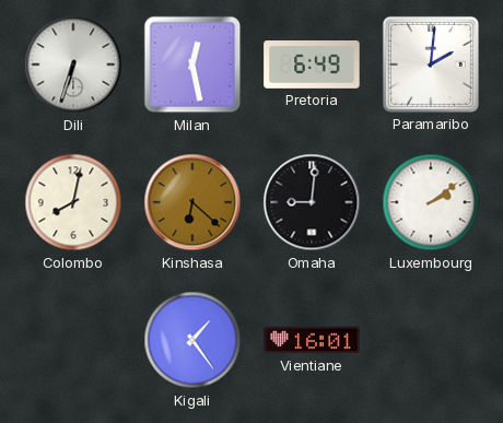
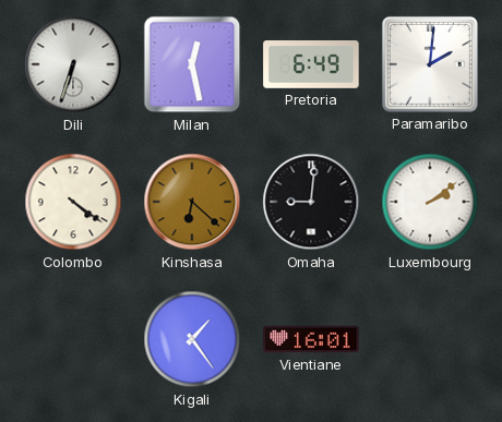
Colombo: 8:02 -> 4:21 (73, 202)
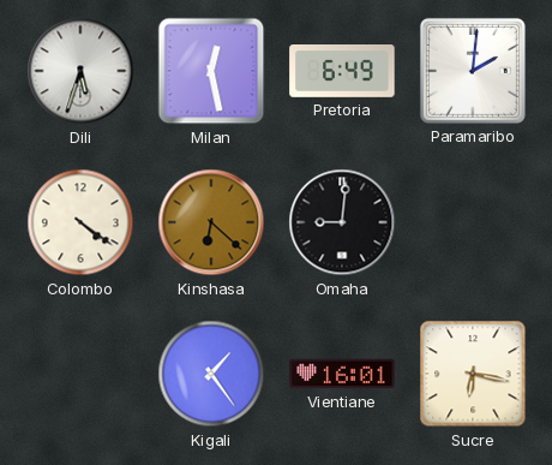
Dili: 6:33 -> 5:33 (80, 71)
Luxembourg: 2:09 -> none (430, 202)
Sucre: none -> 6:17 (473, 374)
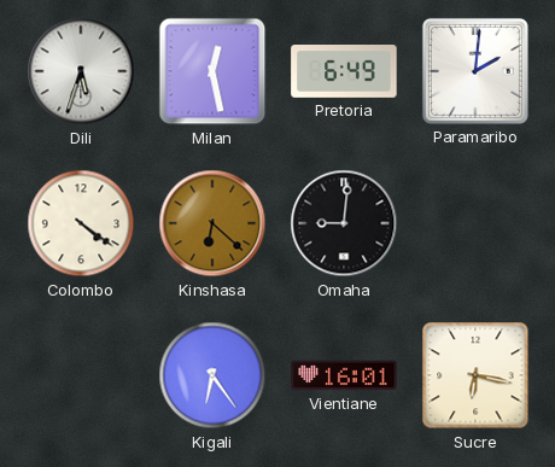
Kigali: 1:24 -> 6:24 (212, 375)
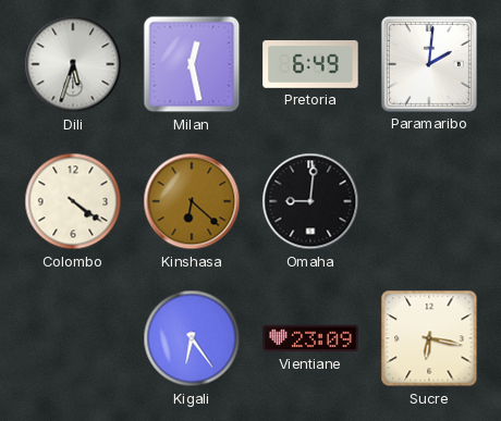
Vientiane: 16:01 -> 23:09 (310, 338)
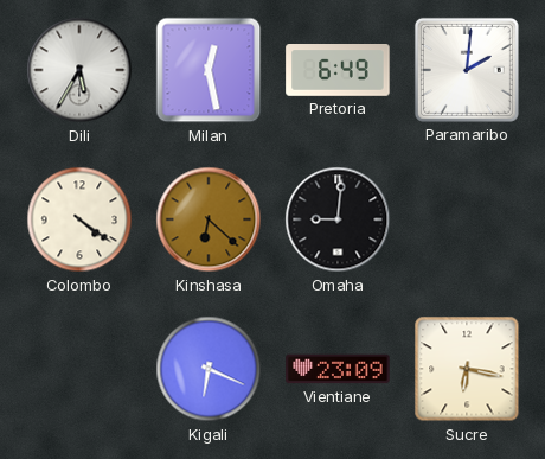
Dili: 5:33 -> 5:35 (79, 70)
Kigali: 6:24 -> 6:19 (209, 369)
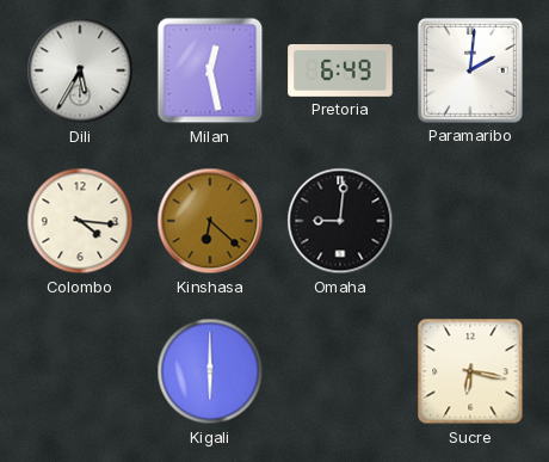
Colombo: 4:21 -> 4:16 (80, 221)
Kigali: 6:19 -> 6:00 (210, 371)
Vientiane: 23:09 -> none (338, 369)
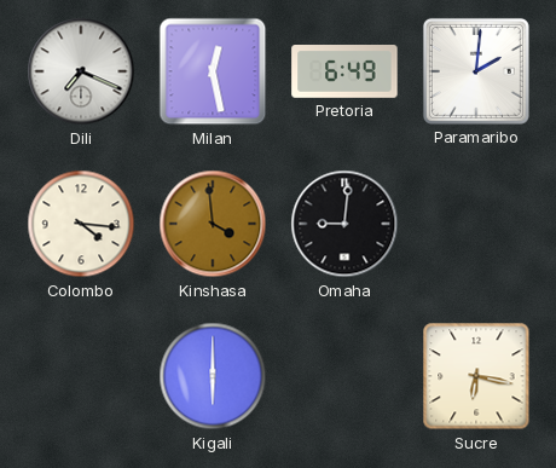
Dili: 5:35 -> 7:19 (81, 71)
Kinshasa: 6:22 -> 3:59 (213, 224)
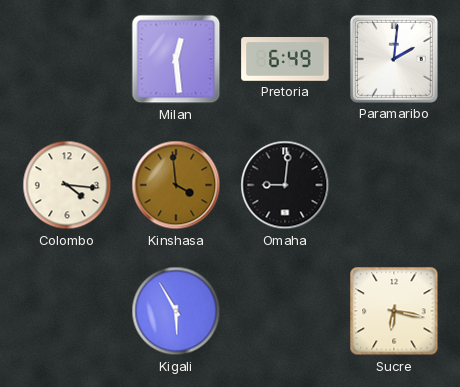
Dili: 7:19 -> none (81, 71)
Milan: 12:28 -> 12:29 (176, 59)
Kigali: 6:00 -> 5:55 (176, 311)
